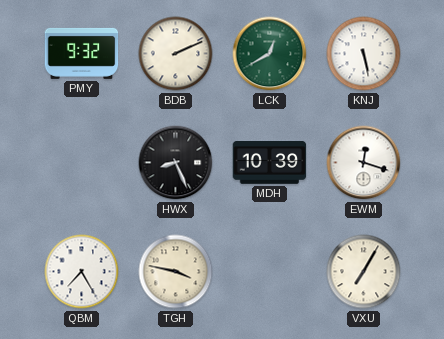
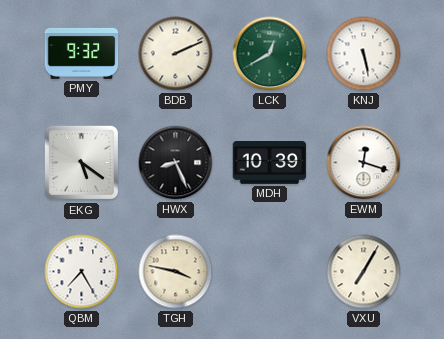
EKG: none -> 5:21 (82, 163)
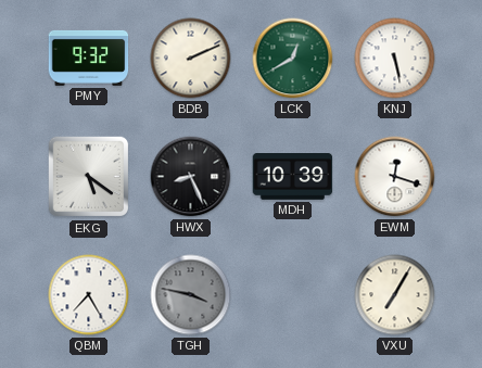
TGH dial: cream -> grey (191, 295)
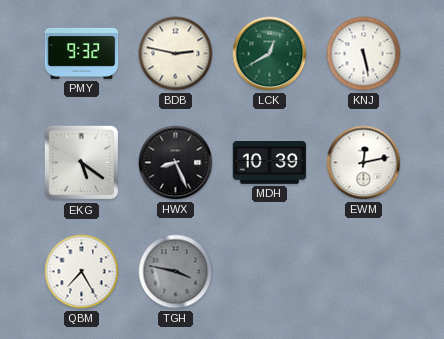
BDB: 2:11 -> 2:47 (176, 54)
EWM: 12:18 -> 12:13 (364, 163)
VXU: 7:05 -> none (395, 295)
